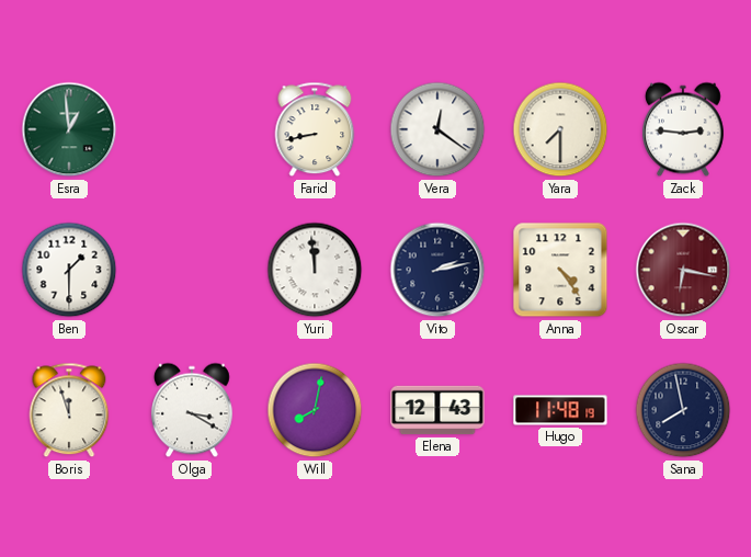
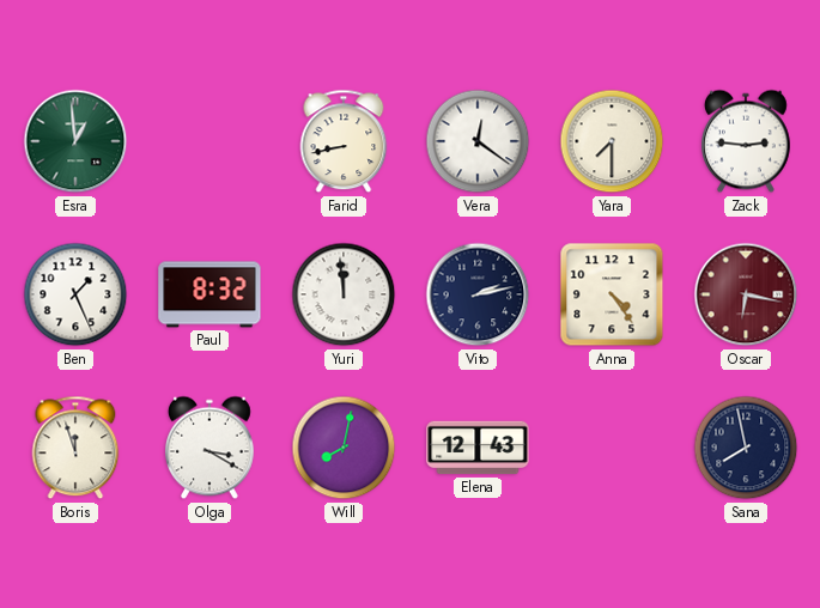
Ben: 1:30 -> 1:26 (75, 294)
Paul: none -> 8:32 (209, 294)
Hugo: 11:48 -> none (560, 410)
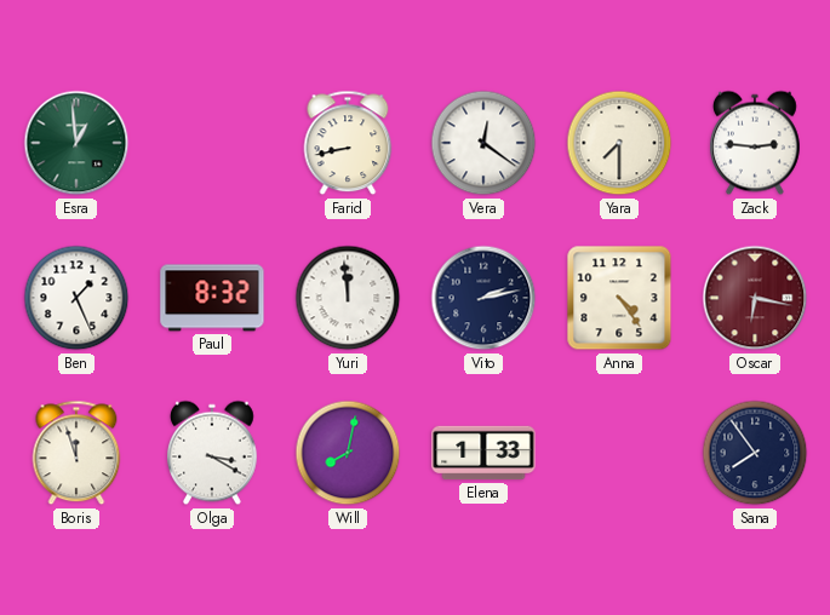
Elena: 12:43 -> 1:33 (483, 453)
Sana: 7:58 -> 7:54 (755, 453)
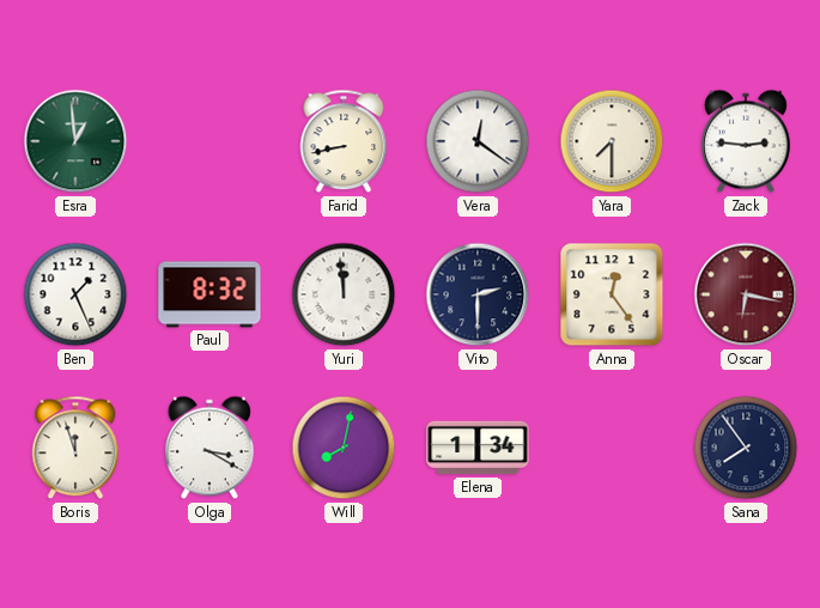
Vito: 2:13 -> 2:30 (478, 294)
Anna: 4:24 -> 12:24 (612, 294)
Elena: 1:33 -> 1:34 (478, 448)
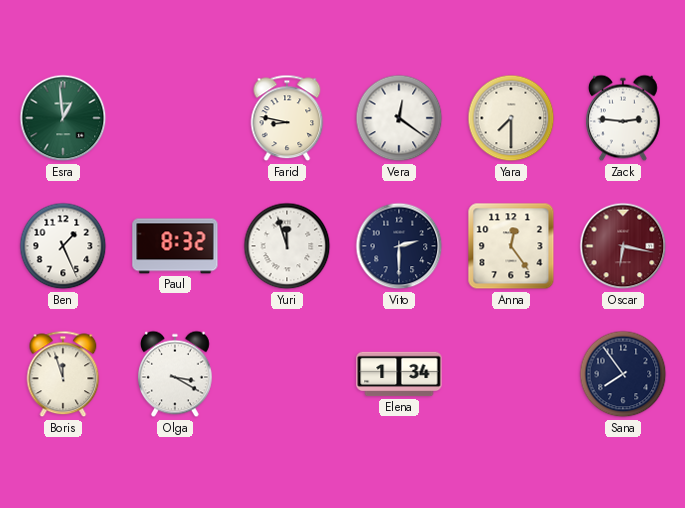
Farid: 8:43 -> 8:47 (287, 118)
Yuri: 11:59 -> 11:57 (287, 246)
Will: 8:02 -> none (344, 448)
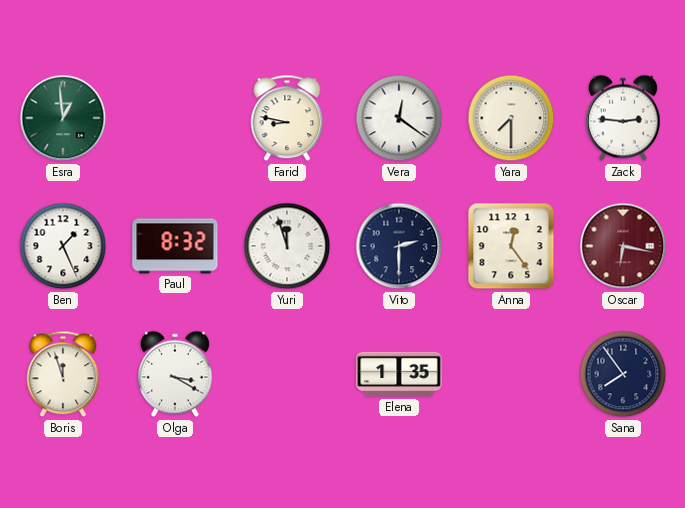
Elena: 1:34 -> 1:35 (399, 374)
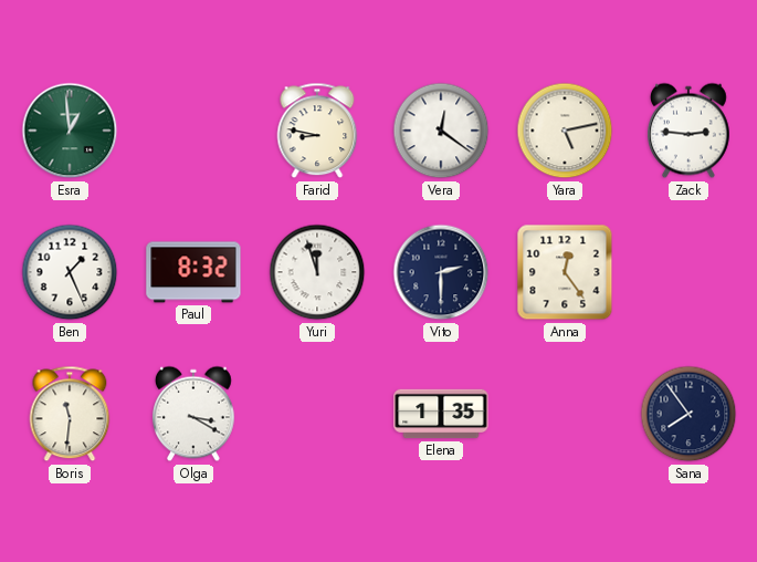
Yara: 7:30 -> 5:13 (565, 131)
Oscar: 6:17 -> none (623, 246)
Boris: 11:57 -> 11:31 (70, 414)
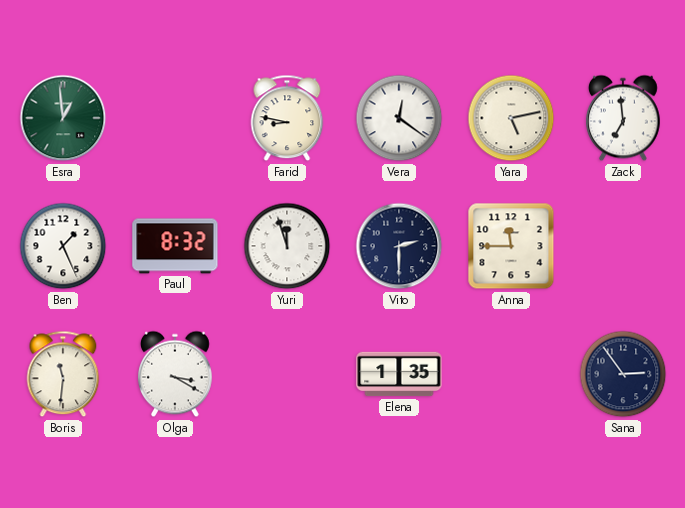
Zack: 2:46 -> 6:59 (624, 118)
Anna: 12:24 -> 11:45 (511, 246)
Sana: 7:54 -> 2:54 (623, 374)
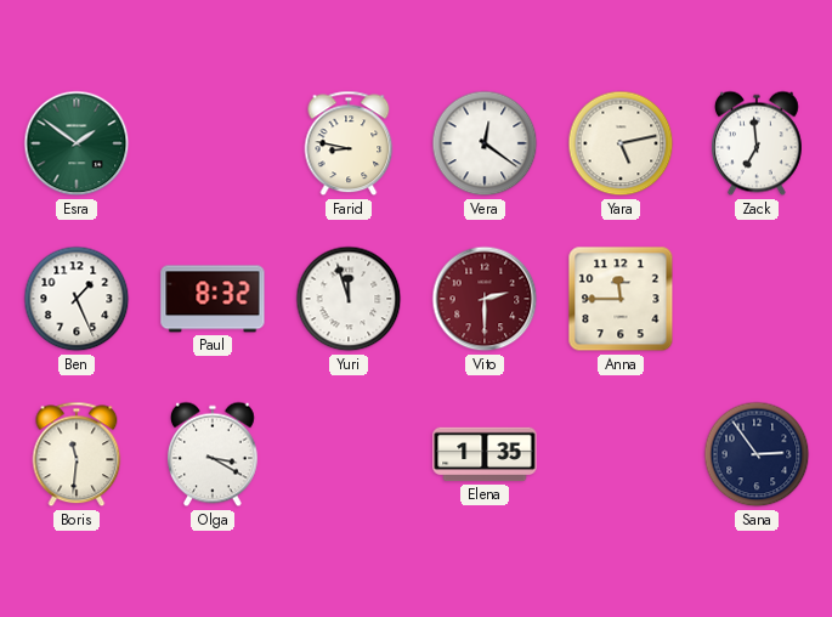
Esra: 12:59 -> 1:51 (77, 143)
Vito dial: navy -> burgundy (485, 299)
